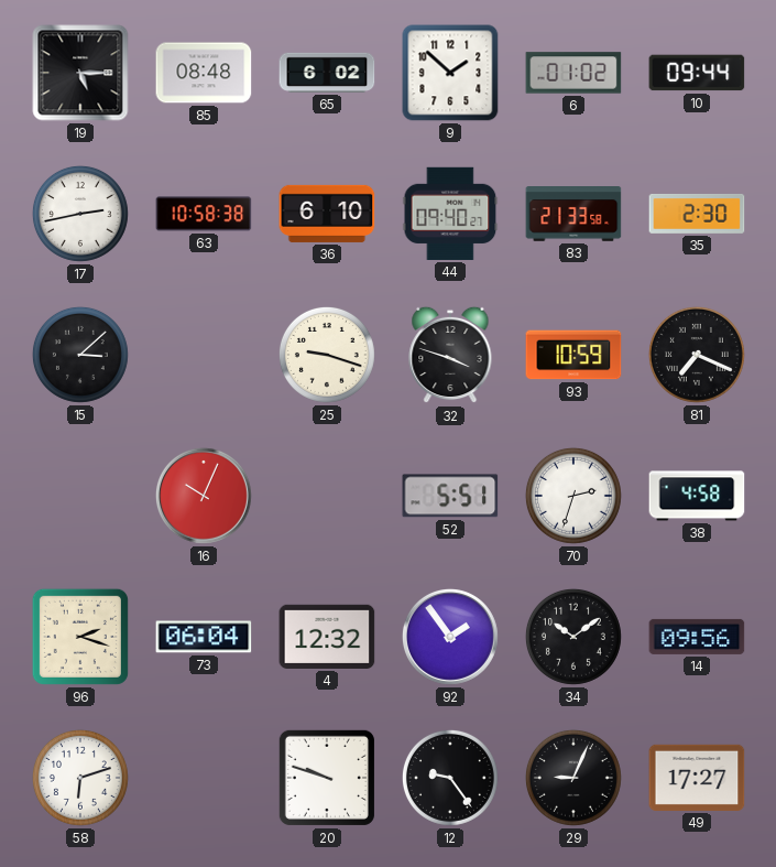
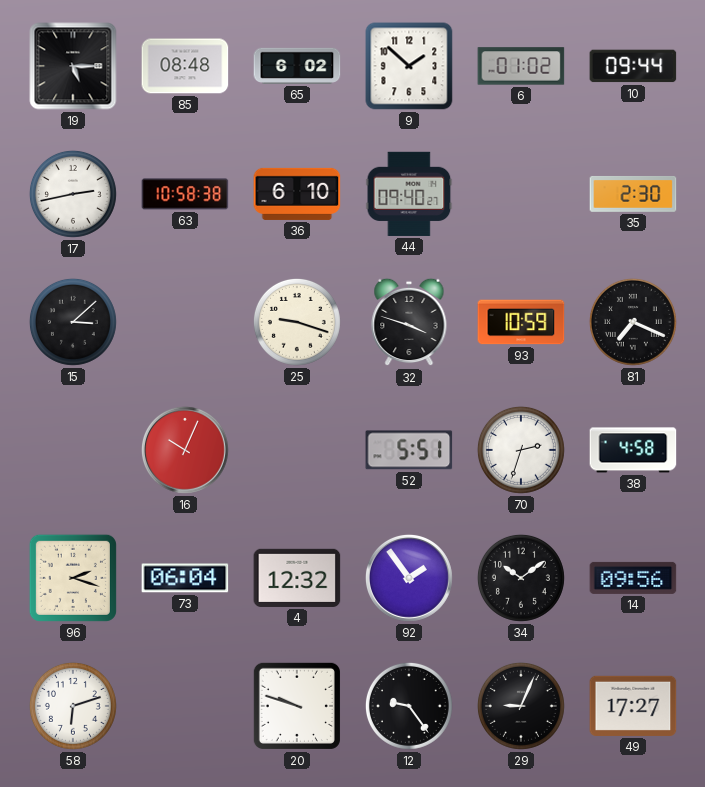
83: 21:33 -> none (573, 215)
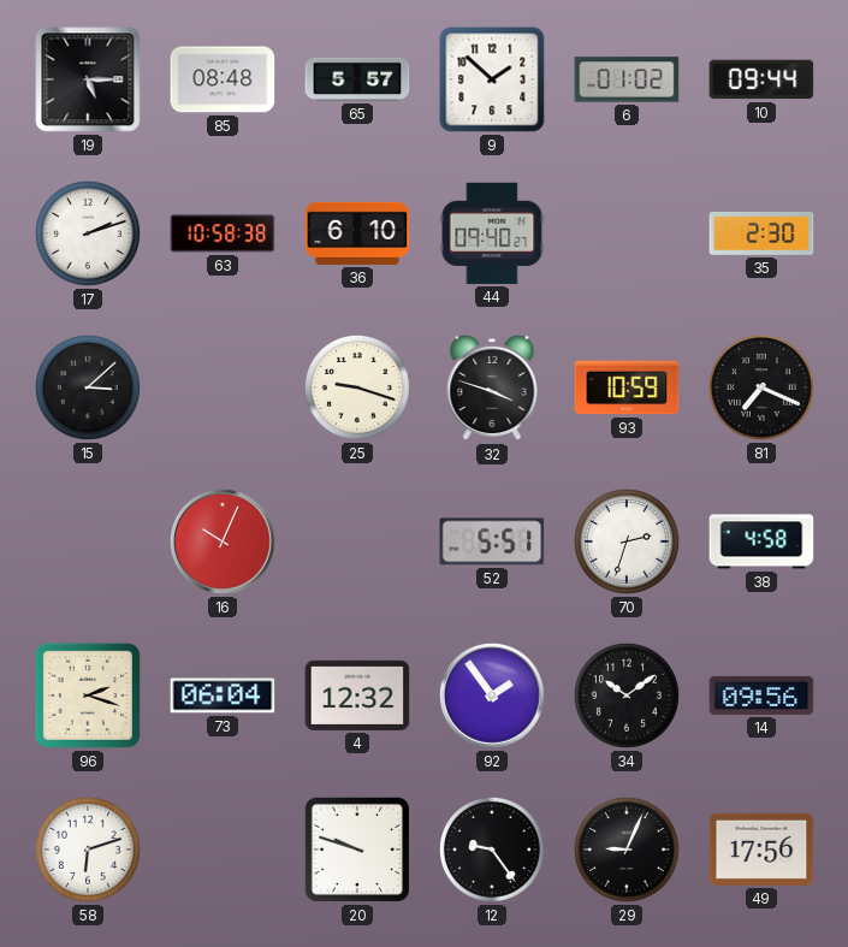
65: 6:02 -> 5:57 (357, 79)
17: 2:43 -> 2:12 (88, 233)
49: 17:27 -> 17:56 (761, 850)
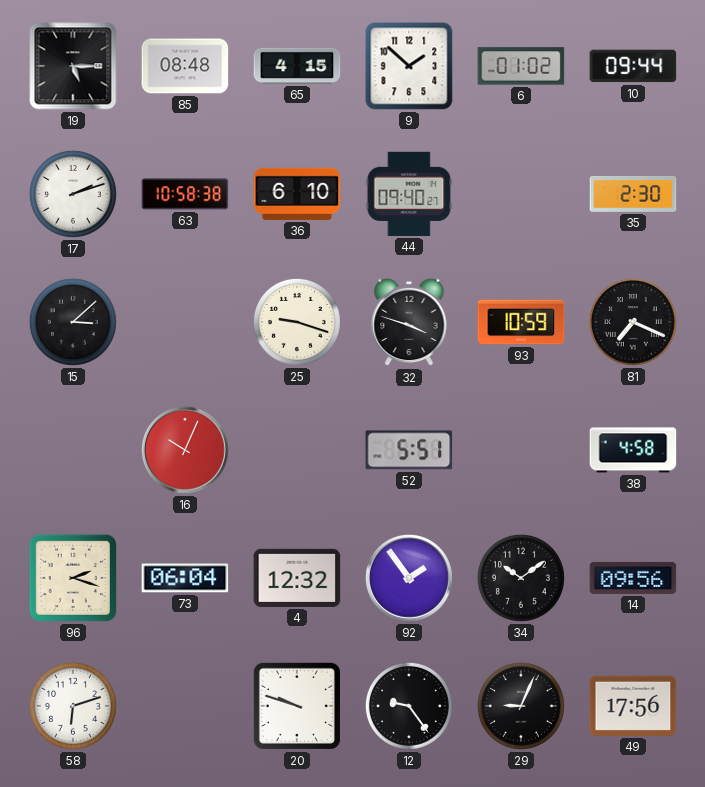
65: 5:57 -> 4:15 (297, 66)
70: 2:33 -> none (627, 541)
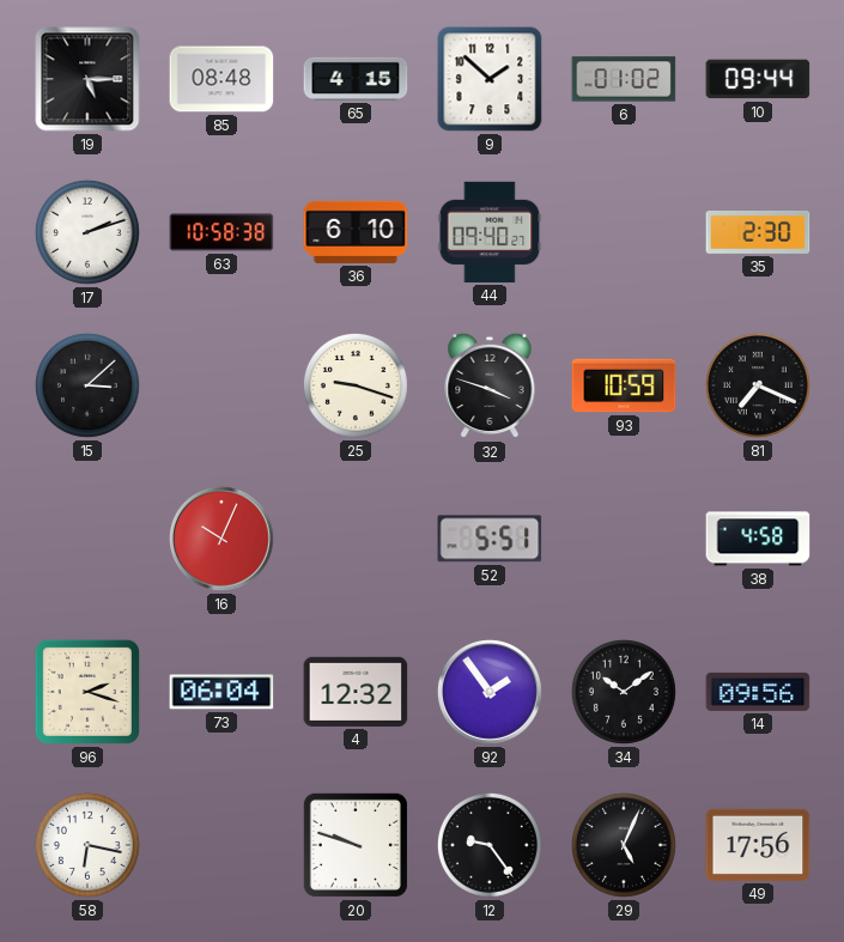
58: 6:12 -> 6:17 (87, 845)
29: 9:04 -> 5:04 (624, 845)
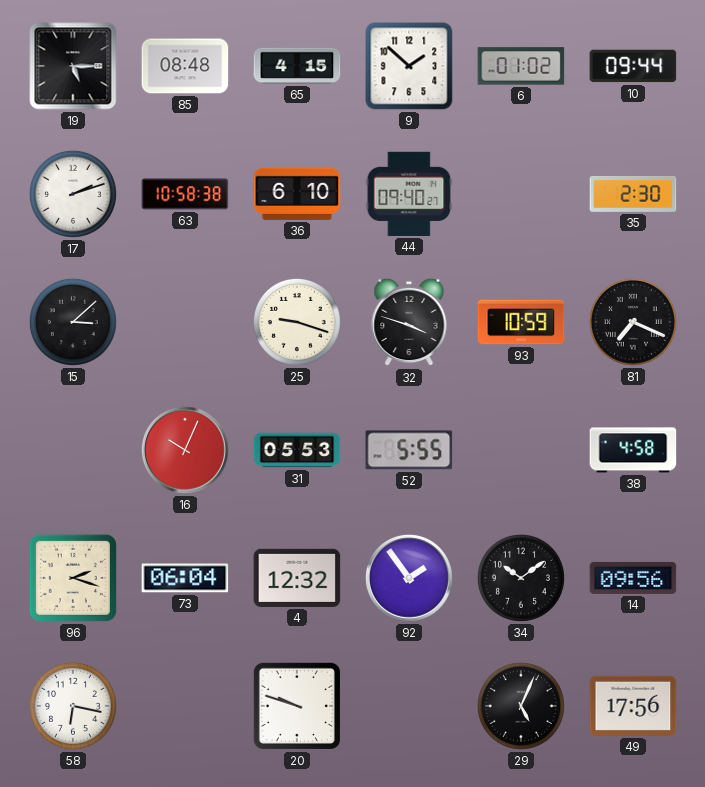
31: none -> 05:53 (297, 450)
52: 5:51 -> 5:55 (409, 450)
12: 9:24 -> none (490, 845)
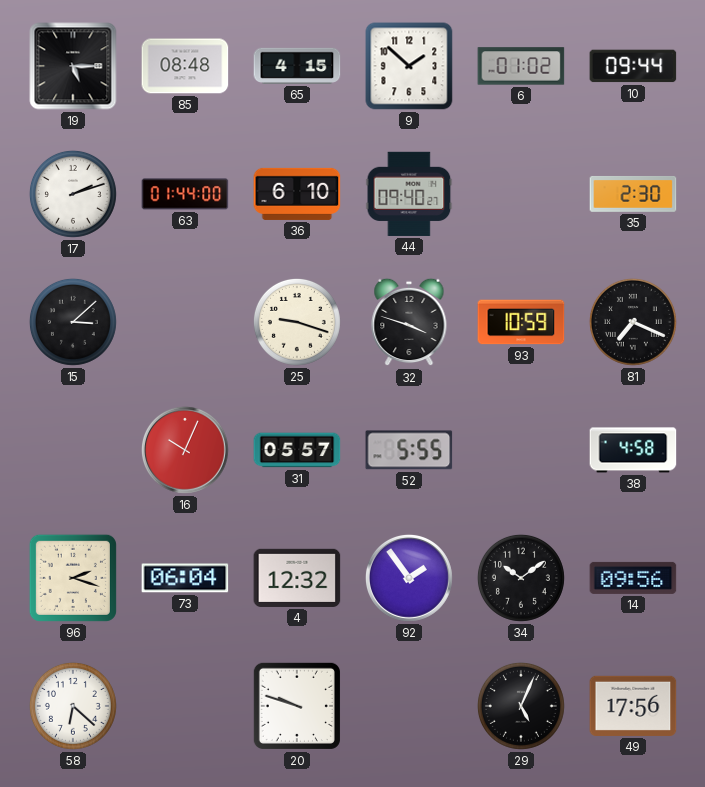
63: 10:58 -> 01:44 (185, 194)
31: 05:53 -> 05:57 (297, 450)
58: 6:17 -> 6:22 (73, 706)
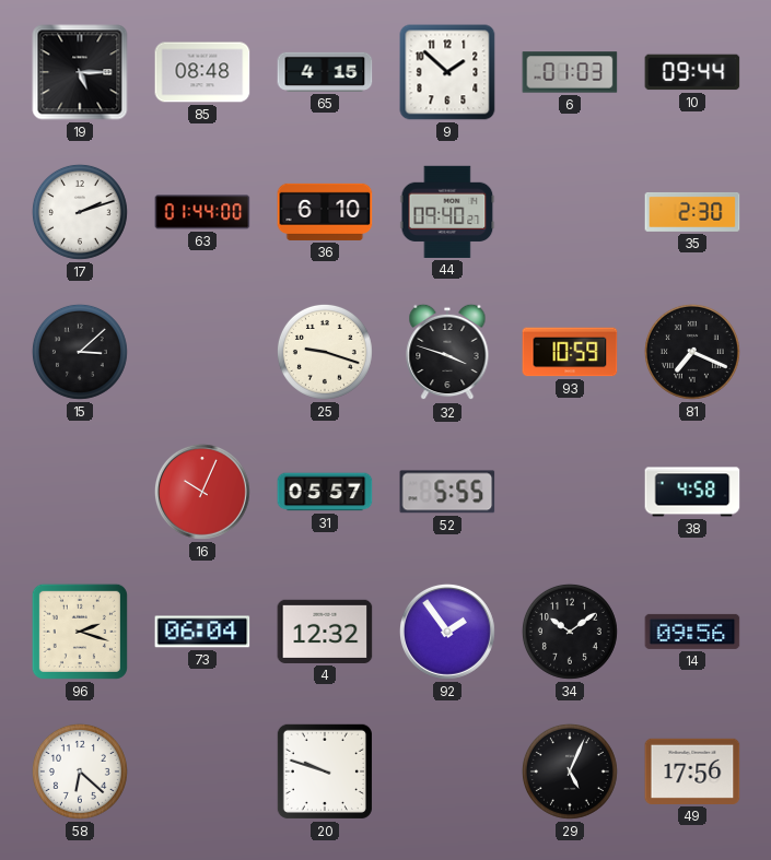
6: 01:02 -> 01:03 (570, 72)
